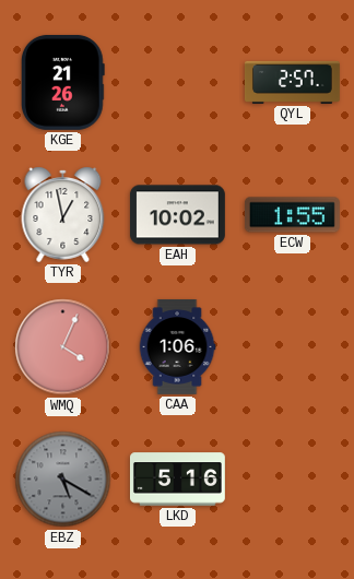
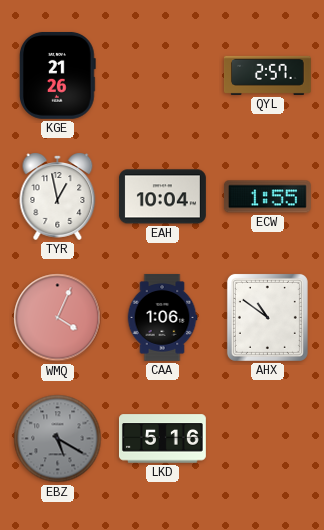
EAH: 10:02 -> 10:04 (162, 197)
AHX: none -> 10:51 (267, 317)
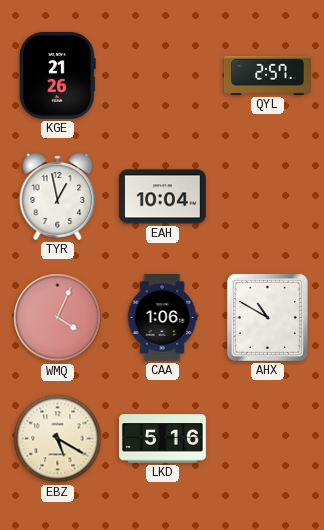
ECW: 1:55 -> none (267, 197)
AHX: 10:51 -> 10:50 (267, 317)
EBZ dial: grey -> cream (58, 439)
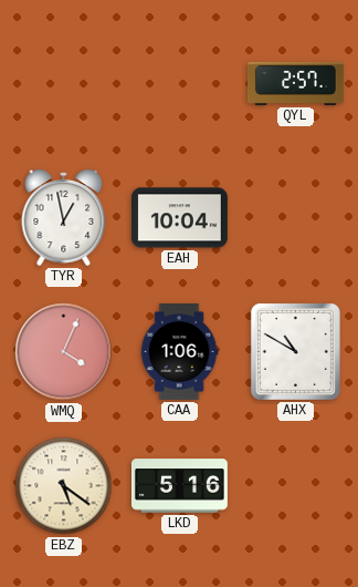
KGE: 21:26 -> none (57, 75)
EBZ: 5:20 -> 5:21 (64, 486)
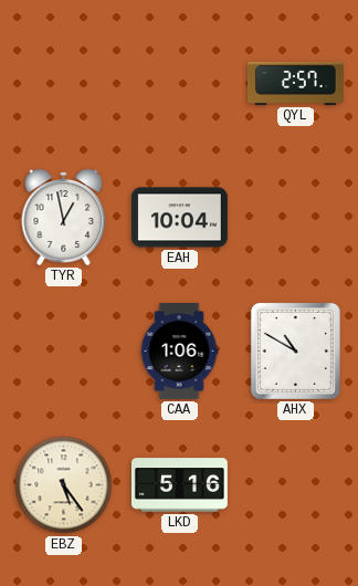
WMQ: 4:04 -> none (64, 352)
EBZ: 5:21 -> 5:24 (64, 485)
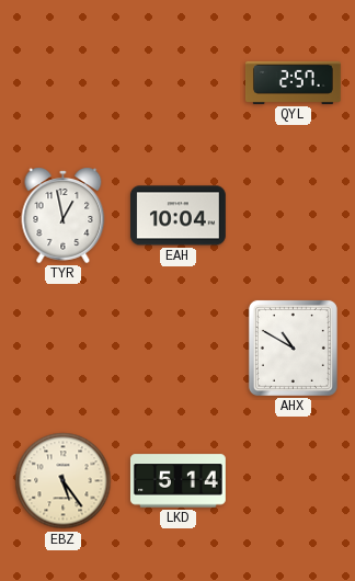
CAA: 1:06 -> none (179, 352)
LKD: 5:16 -> 5:14 (177, 481)
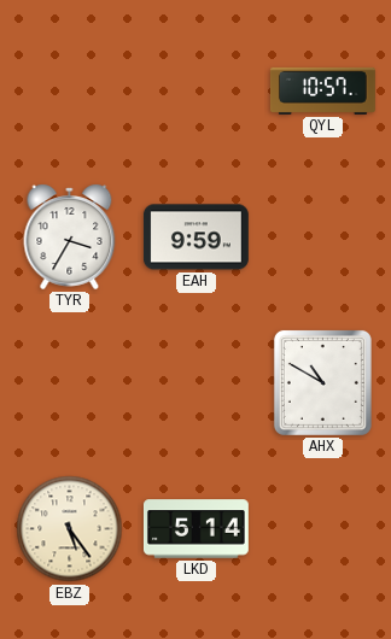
QYL: 2:57 -> 10:57 (322, 90)
TYR: 12:58 -> 3:35 (70, 236)
EAH: 10:04 -> 9:59 (195, 238)
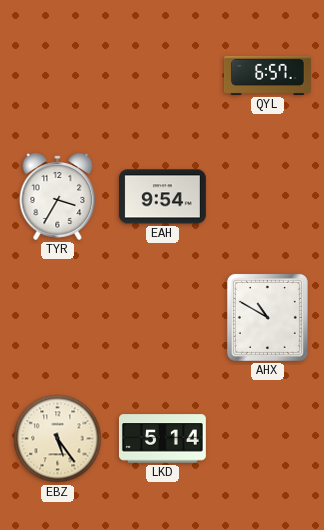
QYL: 10:57 -> 6:57 (267, 75)
EAH: 9:59 -> 9:54 (162, 197)
